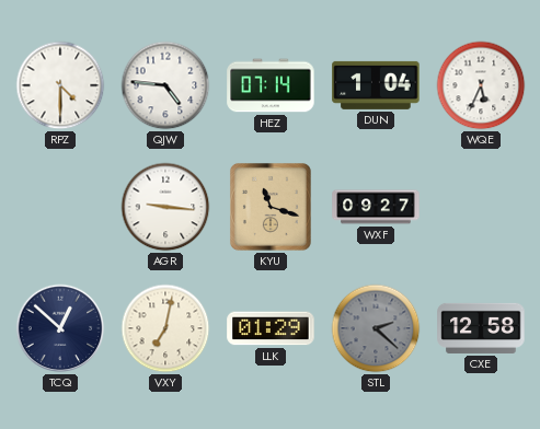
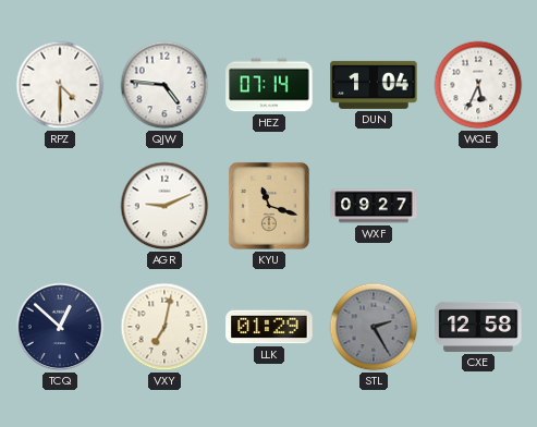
AGR: 9:16 -> 9:11 (164, 206)
STL: 2:22 -> 2:25 (374, 327)
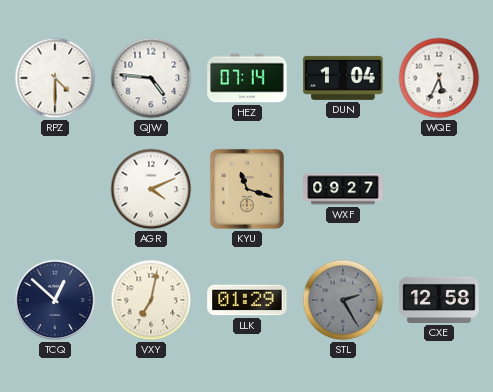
AGR: 9:11 -> 4:11 (151, 189)
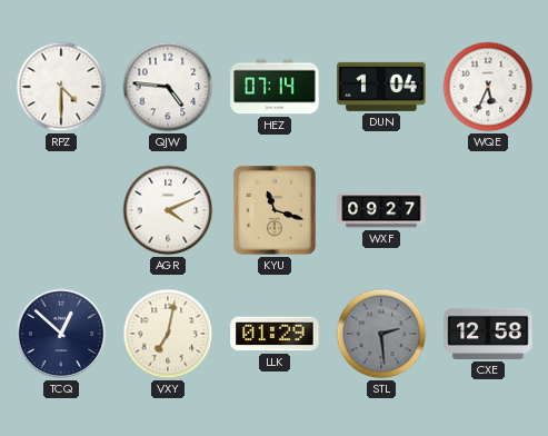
STL: 2:25 -> 2:29 (381, 334)
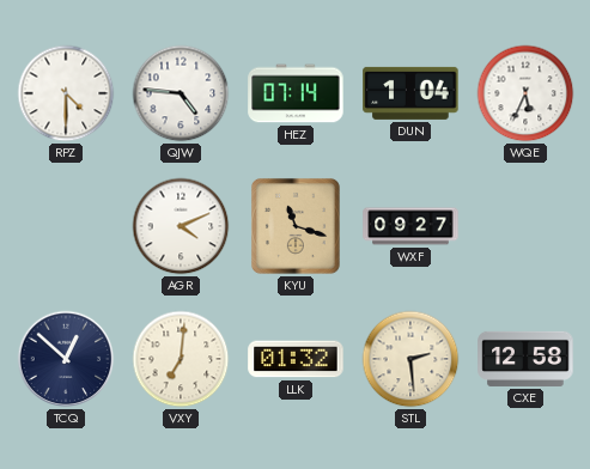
VXY: 7:02 -> 7:01 (181, 359)
LLK: 01:29 -> 01:32 (296, 359)
STL dial: grey -> cream (410, 359)
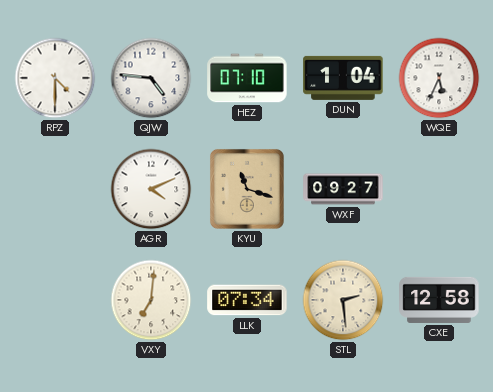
HEZ: 07:14 -> 07:10 (247, 78)
TCQ: 12:52 -> none (66, 359)
LLK: 01:32 -> 07:34 (247, 300)
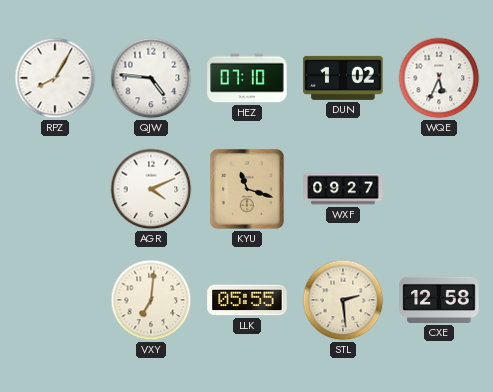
RPZ: 4:30 -> 8:05 (55, 78)
DUN: 1:04 -> 1:02 (343, 78)
LLK: 07:34 -> 05:55 (247, 300)
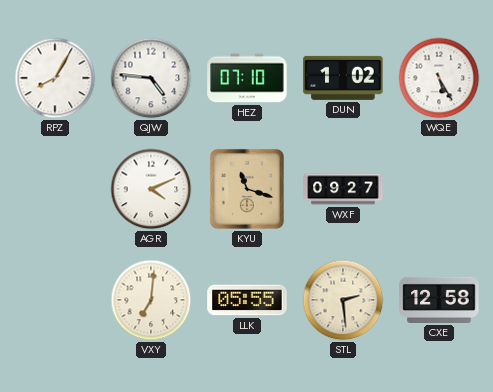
WQE: 5:34 -> 5:25 (439, 78)
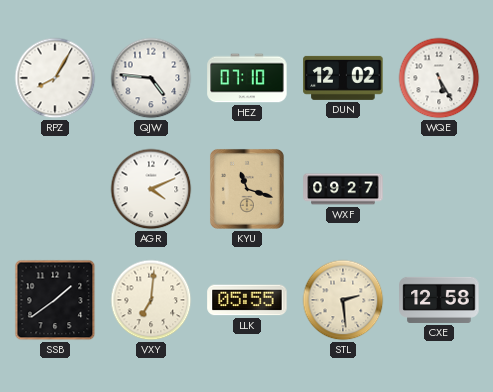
DUN: 1:02 -> 12:02 (343, 78)
SSB: none -> 1:39 (55, 300)
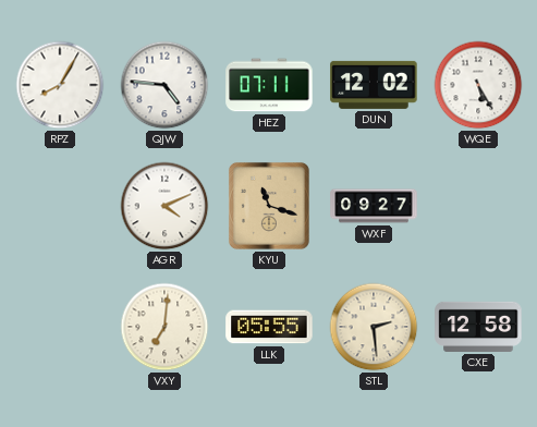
HEZ: 07:10 -> 07:11 (269, 85)
SSB: 1:39 -> none (55, 300)
